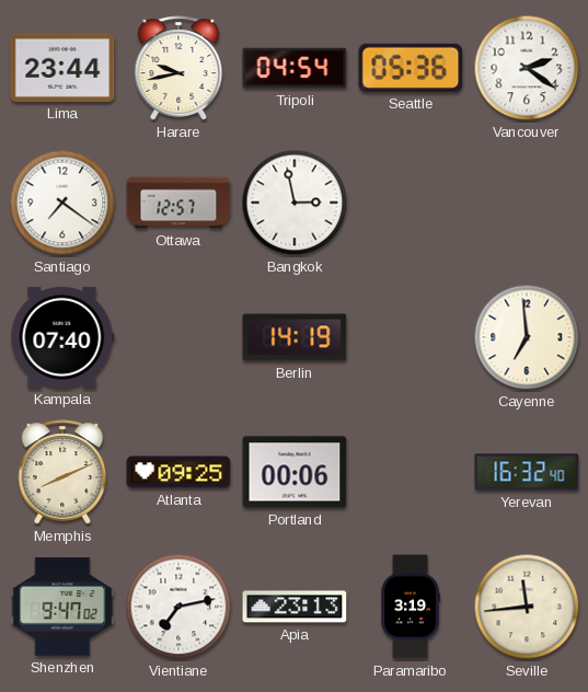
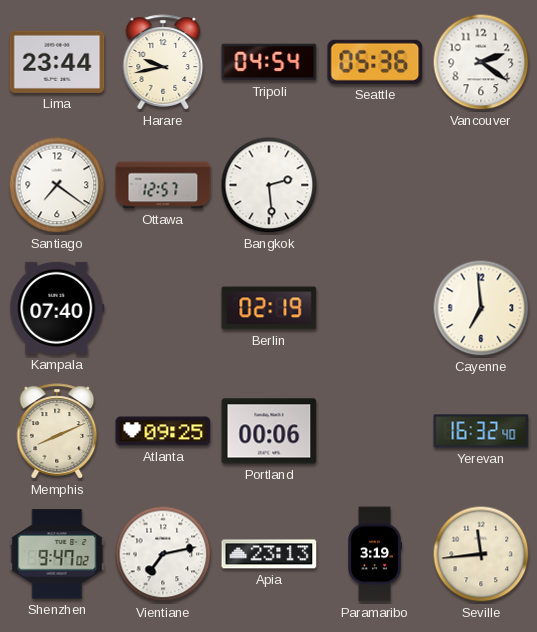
Bangkok: 2:58 -> 2:29 (269, 185)
Berlin: 14:19 -> 02:19 (269, 308)
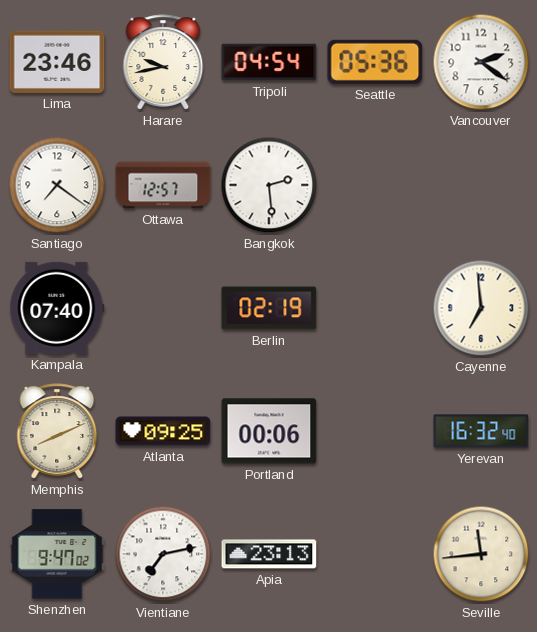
Lima: 23:44 -> 23:46 (57, 62)
Paramaribo: 3:19 -> none (375, 554)
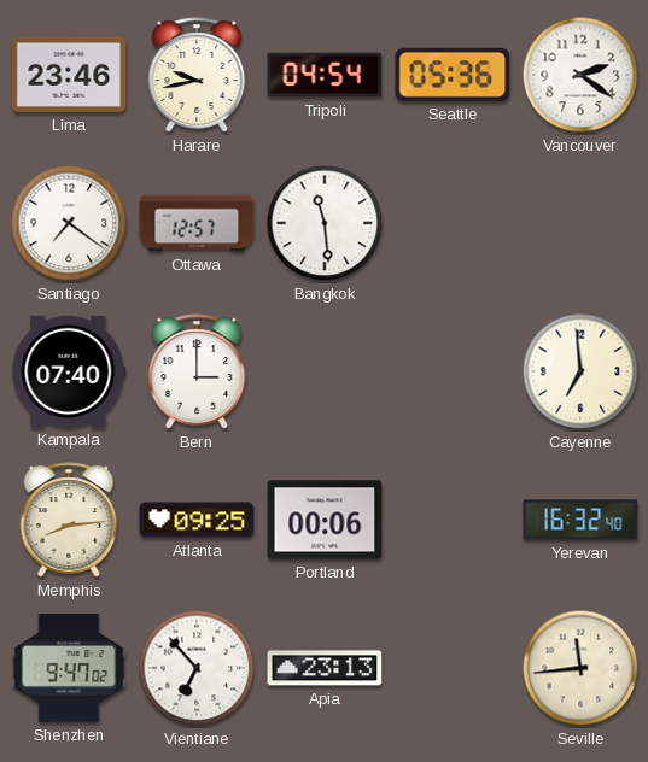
Bangkok: 2:29 -> 11:29 (325, 223)
Bern: none -> 3:00 (197, 371)
Berlin: 02:19 -> none (269, 308)
Memphis: 8:11 -> 8:14 (69, 520)
Vientiane: 7:13 -> 6:53 (197, 668)
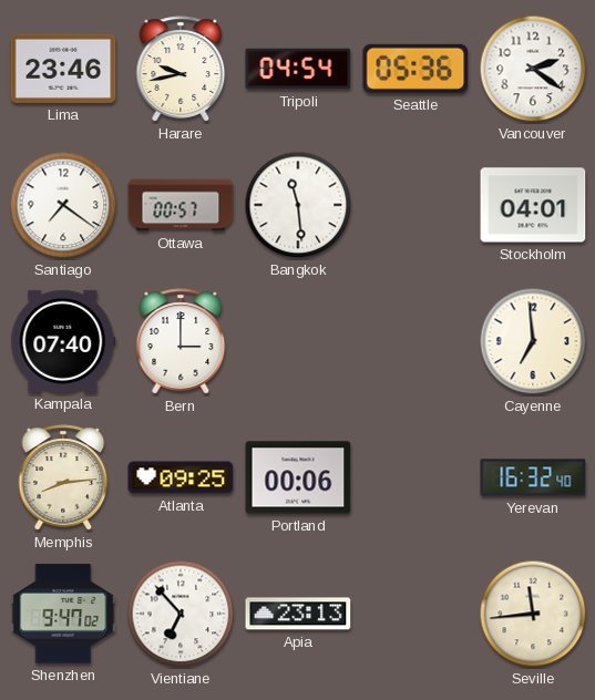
Ottawa: 12:57 -> 00:57 (181, 205)
Stockholm: none -> 04:01 (533, 205)
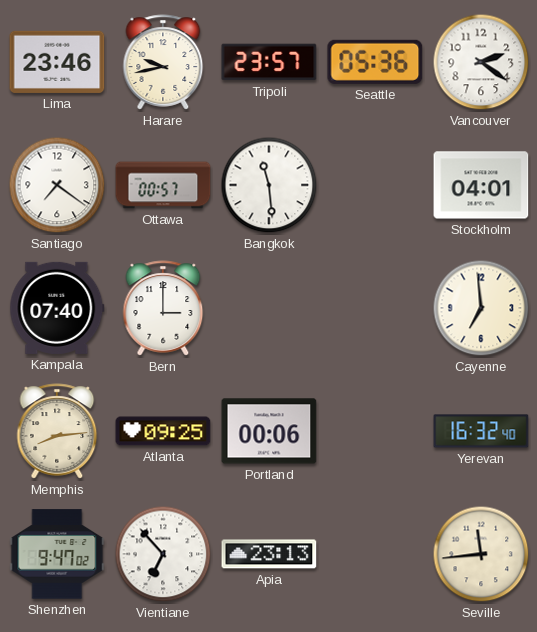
Tripoli: 04:54 -> 23:57 (269, 62)
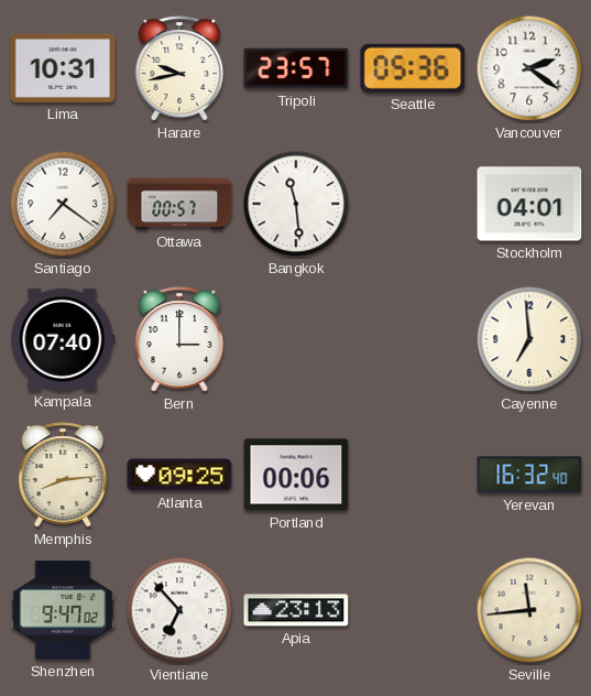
Lima: 23:46 -> 10:31 (63, 68)
